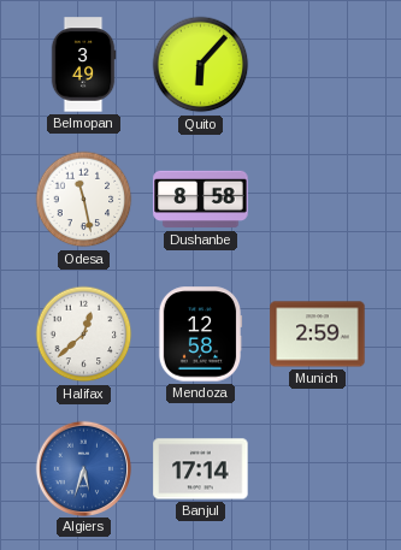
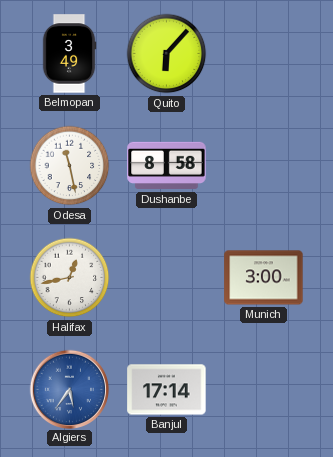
Halifax: 12:38 -> 12:43 (70, 278)
Mendoza: 12:58 -> none (200, 335)
Munich: 2:59 -> 3:00 (264, 278)
Algiers: 5:33 -> 5:36 (69, 389)
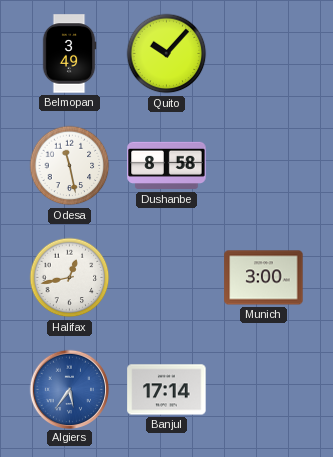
Quito: 6:07 -> 10:07 (167, 54)
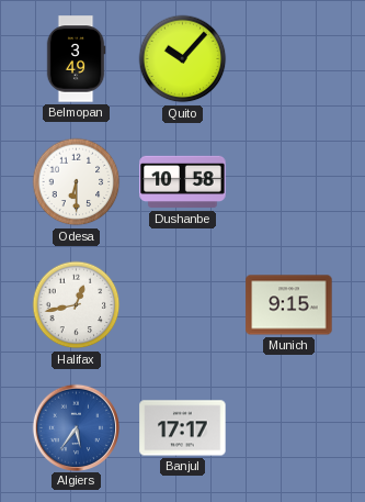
Odesa: 11:28 -> 6:30 (77, 182)
Dushanbe: 8:58 -> 10:58 (183, 182)
Munich: 3:00 -> 9:15 (289, 305)
Banjul: 17:14 -> 17:17 (183, 428)
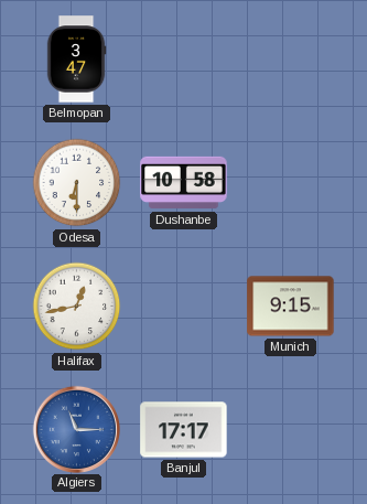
Belmopan: 3:49 -> 3:47 (76, 60)
Quito: 10:07 -> none (183, 59)
Algiers: 5:36 -> 11:15 (76, 429)
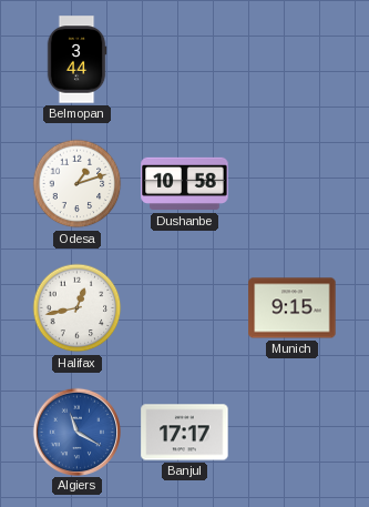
Belmopan: 3:47 -> 3:44 (76, 60)
Odesa: 6:30 -> 1:12 (78, 184)
Algiers: 11:15 -> 11:20 (76, 432)
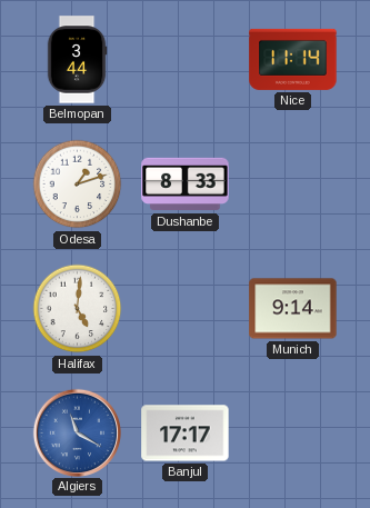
Nice: none -> 11:14 (293, 59)
Dushanbe: 10:58 -> 8:33 (186, 185)
Halifax: 12:43 -> 5:01 (78, 309)
Munich: 9:15 -> 9:14 (293, 309)
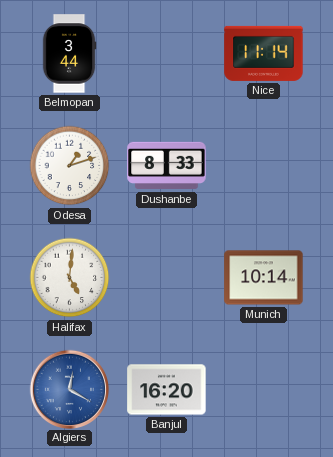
Munich: 9:14 -> 10:14 (264, 278)
Algiers: 11:20 -> 12:20 (69, 389)
Banjul: 17:17 -> 16:20 (167, 390)
